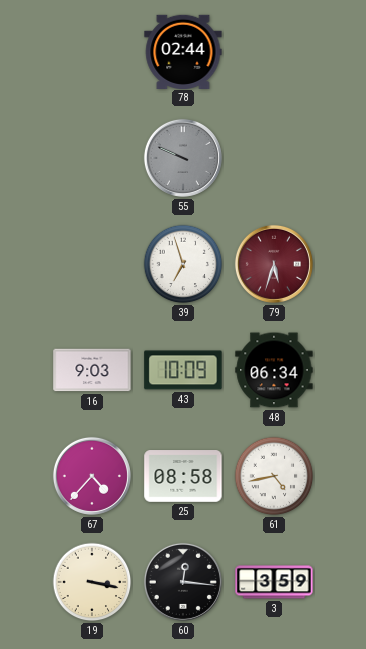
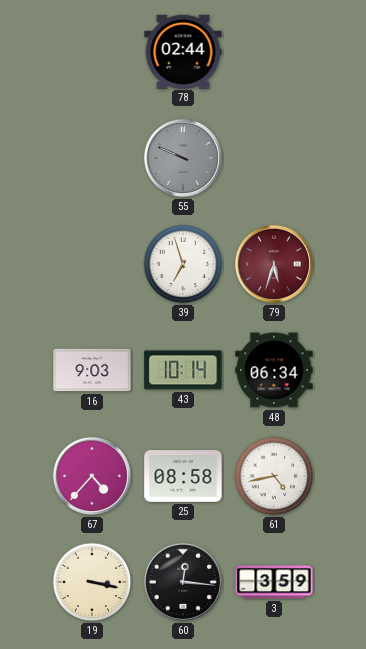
43: 10:09 -> 10:14 (183, 370)
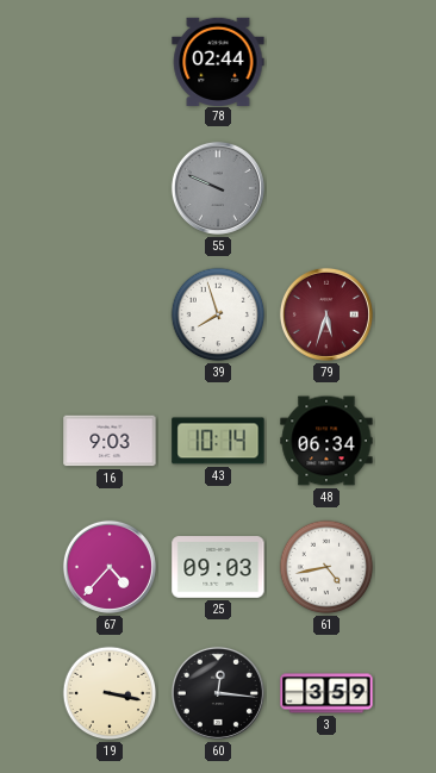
39: 6:57 -> 7:57 (218, 314)
25: 08:58 -> 09:03 (218, 567)
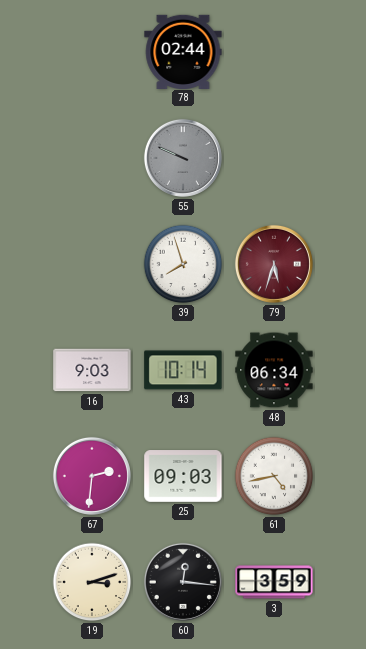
67: 4:37 -> 2:31 (92, 476)
19: 3:17 -> 3:12 (92, 582)
